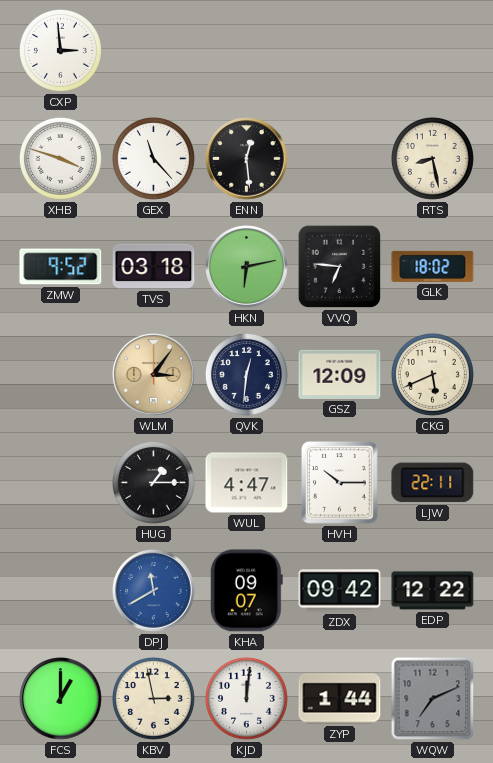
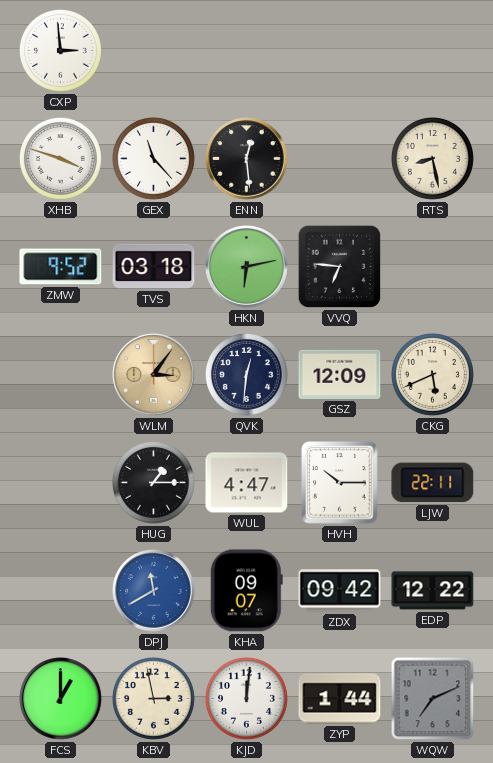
GLK: 18:02 -> none (433, 266)
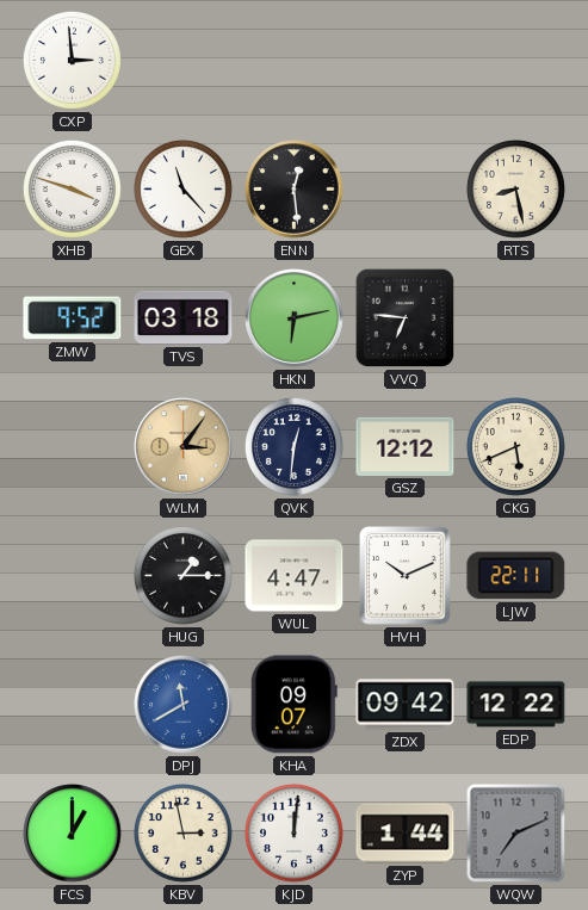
GSZ: 12:09 -> 12:12 (406, 446)
HVH: 10:15 -> 10:11 (406, 576)
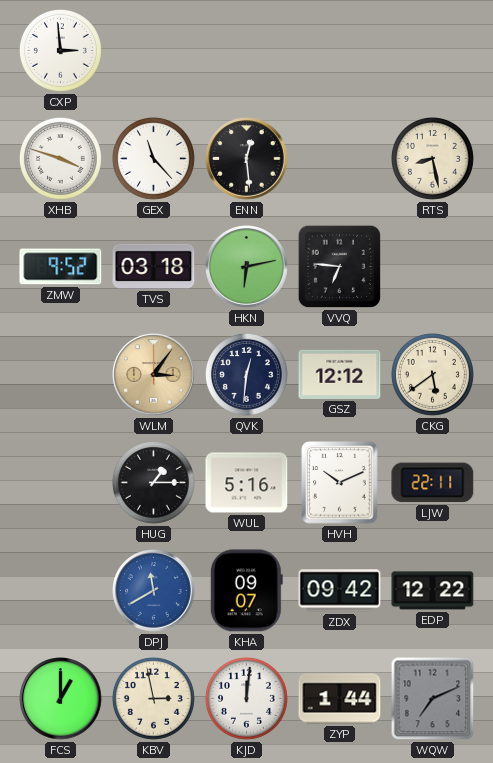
CKG: 5:41 -> 5:39 (432, 374)
WUL: 4:47 -> 5:16 (247, 483)
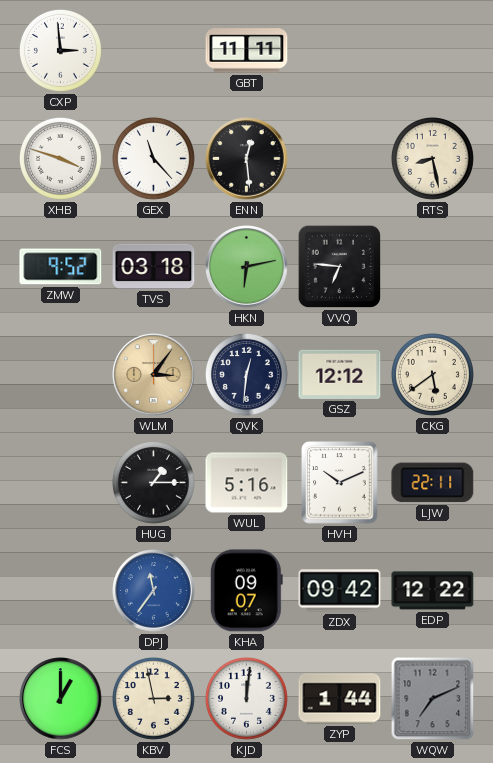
GBT: none -> 11:11 (247, 51)
DPJ: 11:40 -> 11:36 (154, 591)
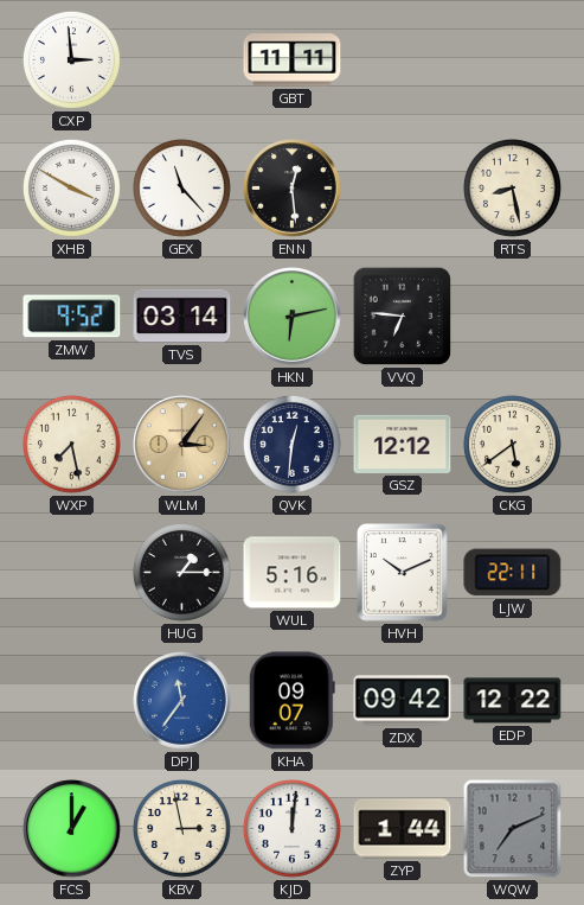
XHB: 3:48 -> 3:50 (71, 187)
TVS: 03:18 -> 03:14 (182, 316)
WXP: none -> 7:28 (71, 444)
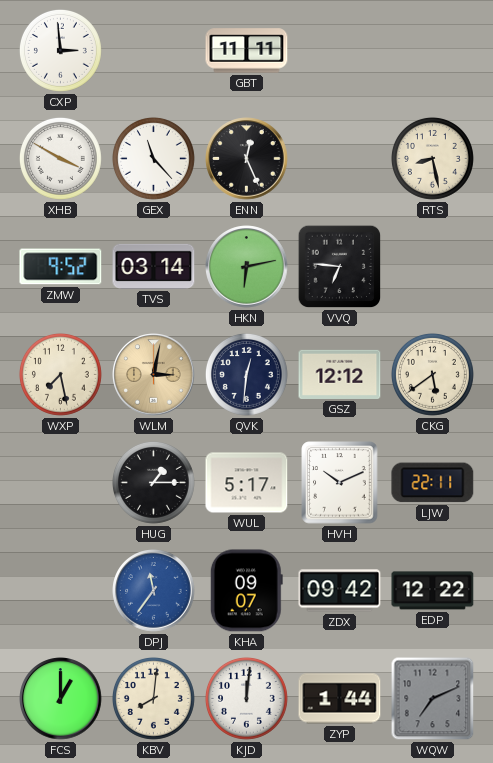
ENN: 12:29 -> 12:26 (247, 159)
WLM: 3:06 -> 3:02 (154, 375)
WUL: 5:16 -> 5:17 (247, 483)
KBV: 2:58 -> 8:01 (153, 698)
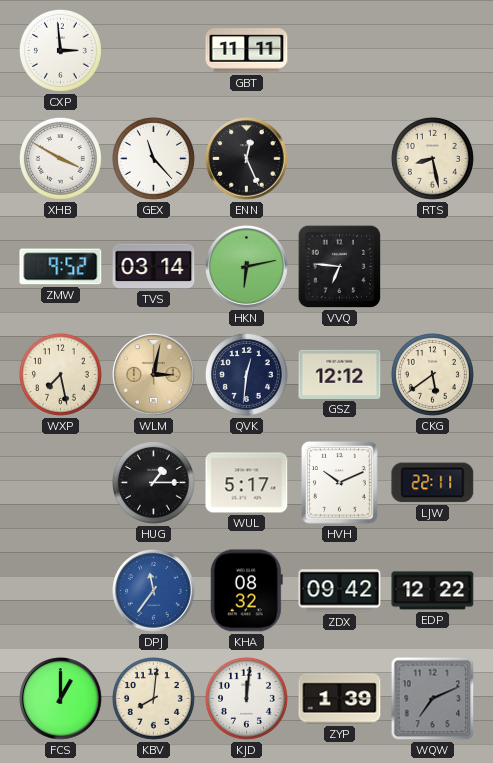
KHA: 09:07 -> 08:32 (246, 591)
ZYP: 1:44 -> 1:39 (340, 699)
